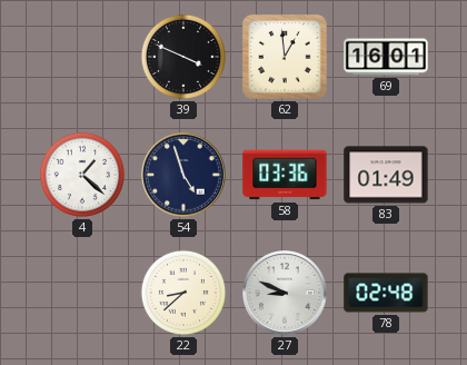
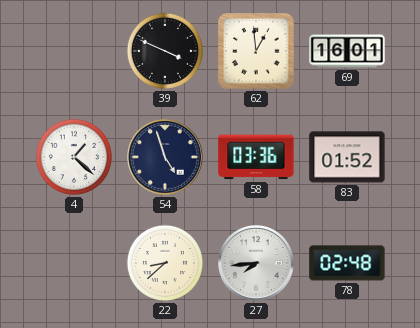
83: 01:49 -> 01:52 (347, 157)
27: 8:49 -> 7:44 (257, 264)
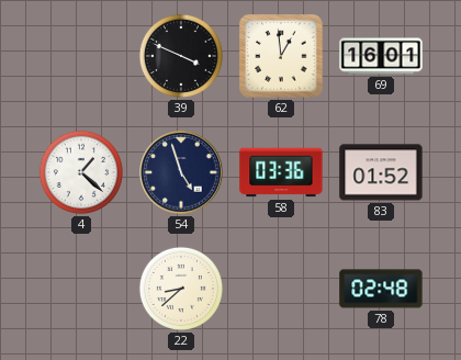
27: 7:44 -> none (257, 264)
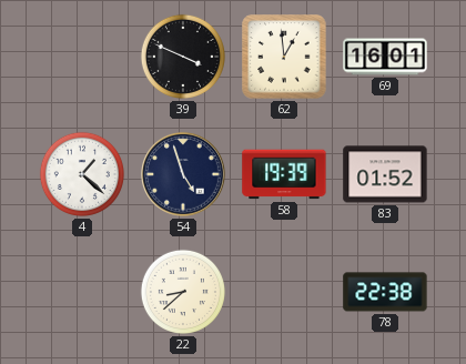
58: 03:36 -> 19:39 (284, 174)
78: 02:48 -> 22:38 (385, 292)
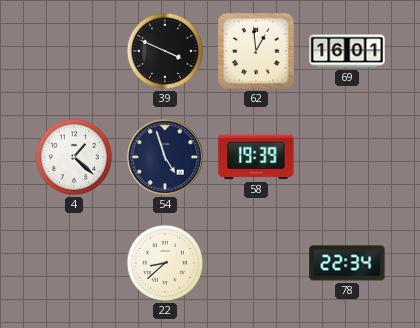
83: 01:52 -> none (385, 174)
78: 22:38 -> 22:34 (347, 263)
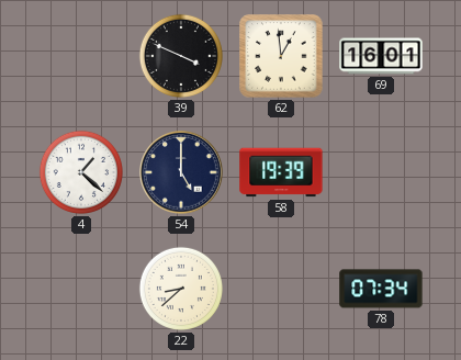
54: 4:57 -> 5:00 (182, 173)
78: 22:34 -> 07:34 (381, 289)
